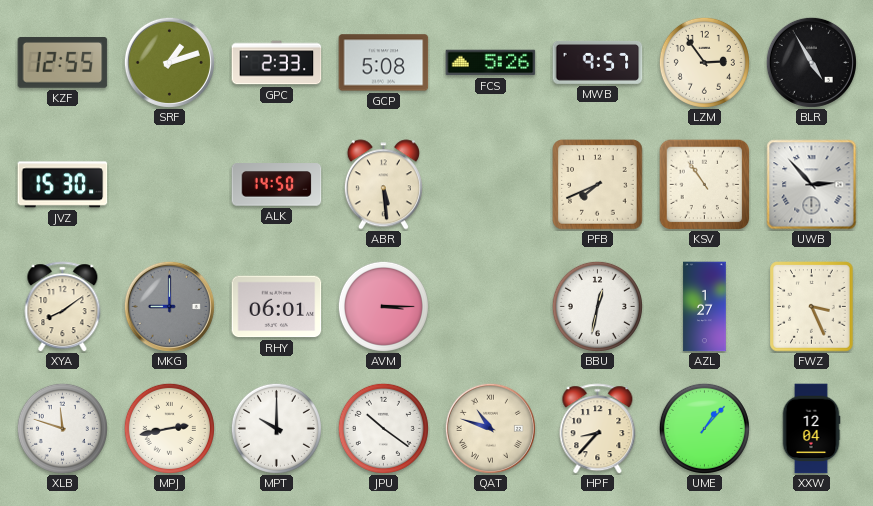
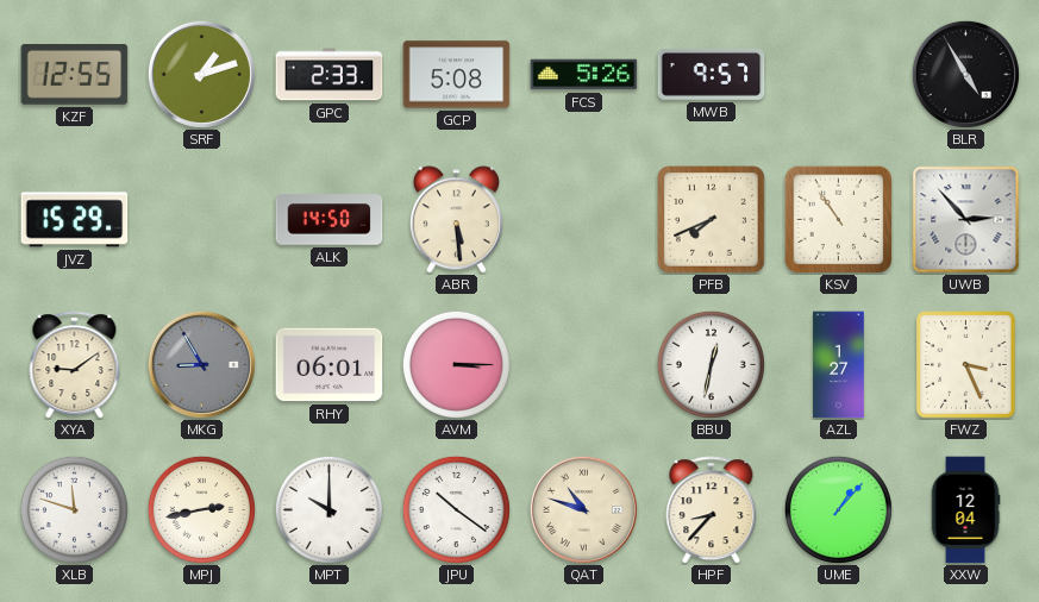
LZM: 2:54 -> none (704, 62)
JVZ: 15:30 -> 15:29 (75, 220)
XYA: 8:09 -> 9:09 (75, 365)
MKG: 9:00 -> 8:55 (201, 364)
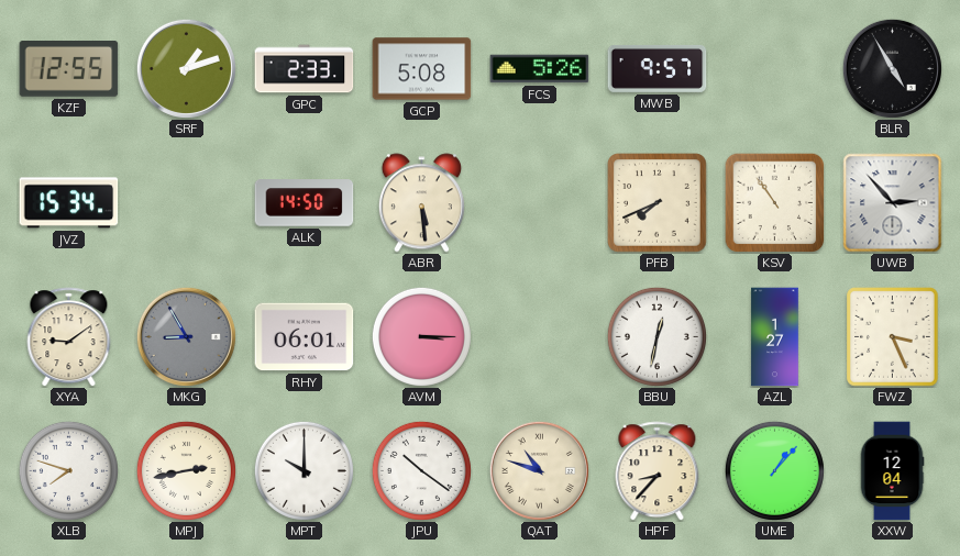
JVZ: 15:29 -> 15:34 (69, 203)
XLB: 11:48 -> 7:48 (68, 470)
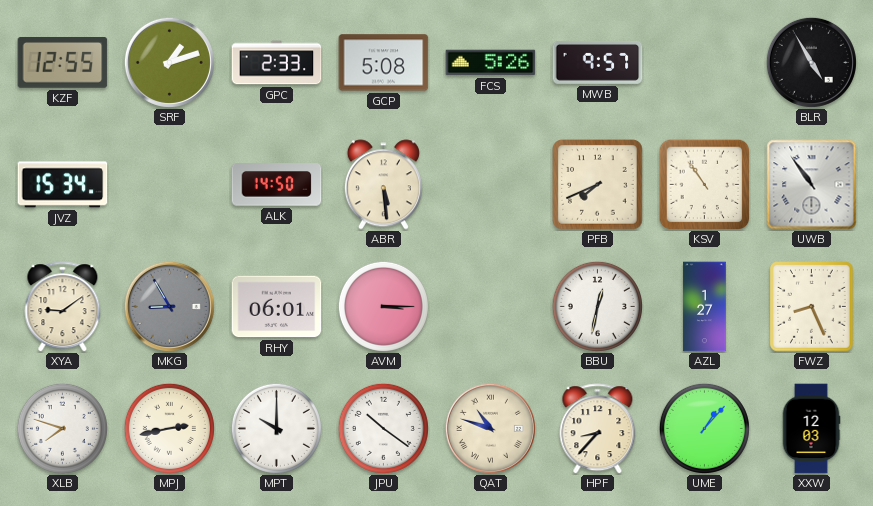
UWB: 2:53 -> 10:54 (812, 185)
FWZ: 3:26 -> 8:26 (812, 307)
XXW: 12:04 -> 12:03 (811, 429)
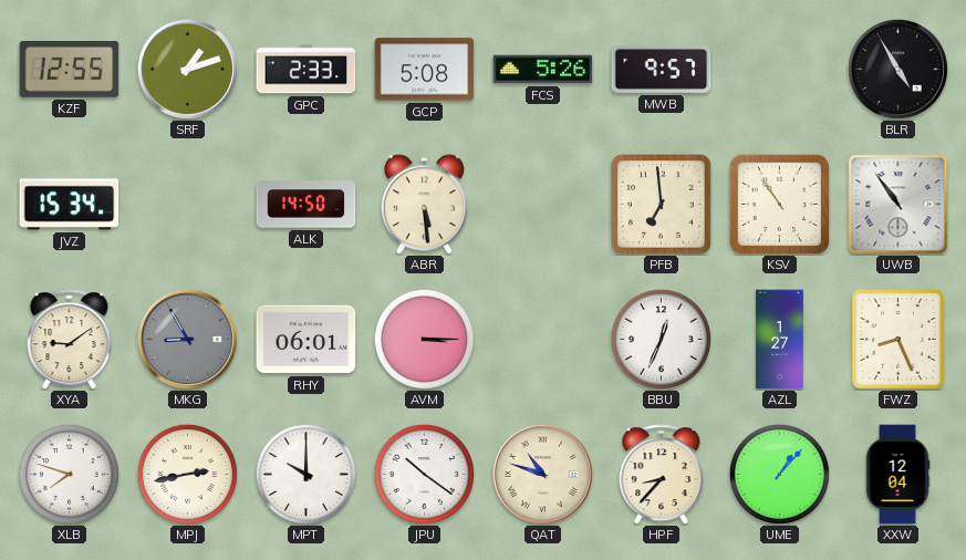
PFB: 7:41 -> 6:59 (662, 205)
BBU: 12:32 -> 12:34 (661, 339)
XXW: 12:03 -> 12:04 (897, 475)
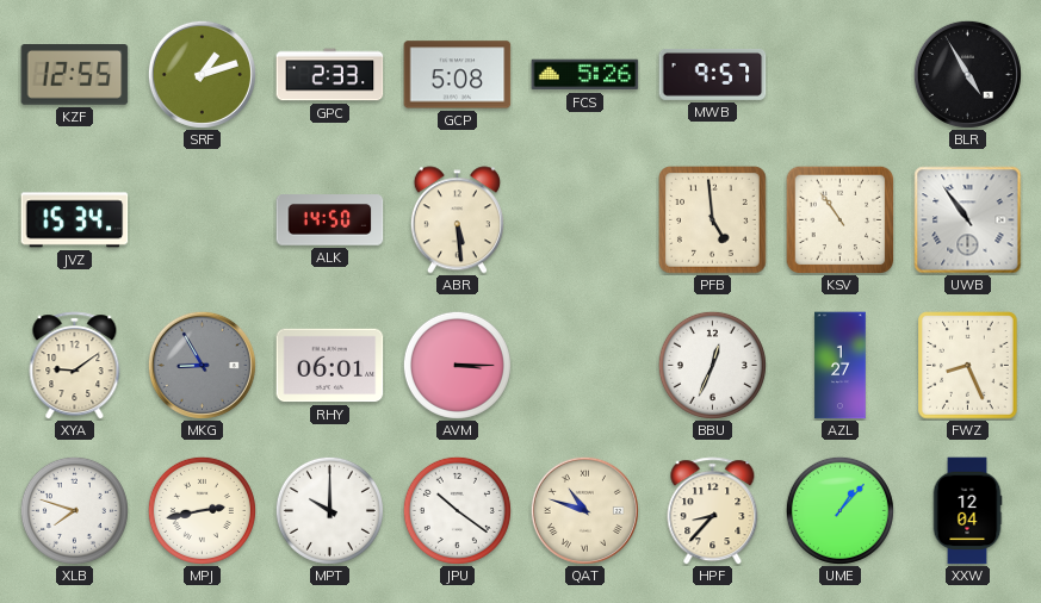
PFB: 6:59 -> 4:59 (713, 220)
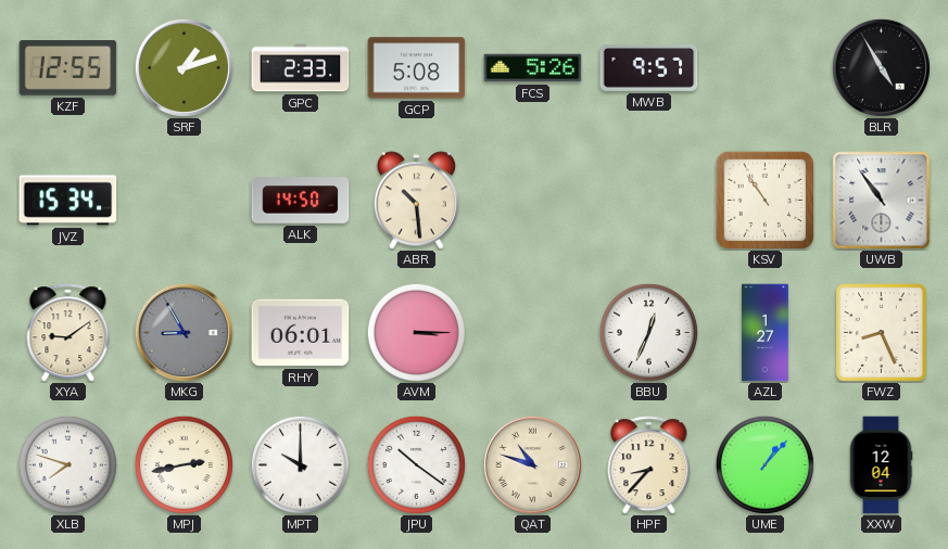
ABR: 5:29 -> 10:29 (416, 201)
PFB: 4:59 -> none (713, 220)
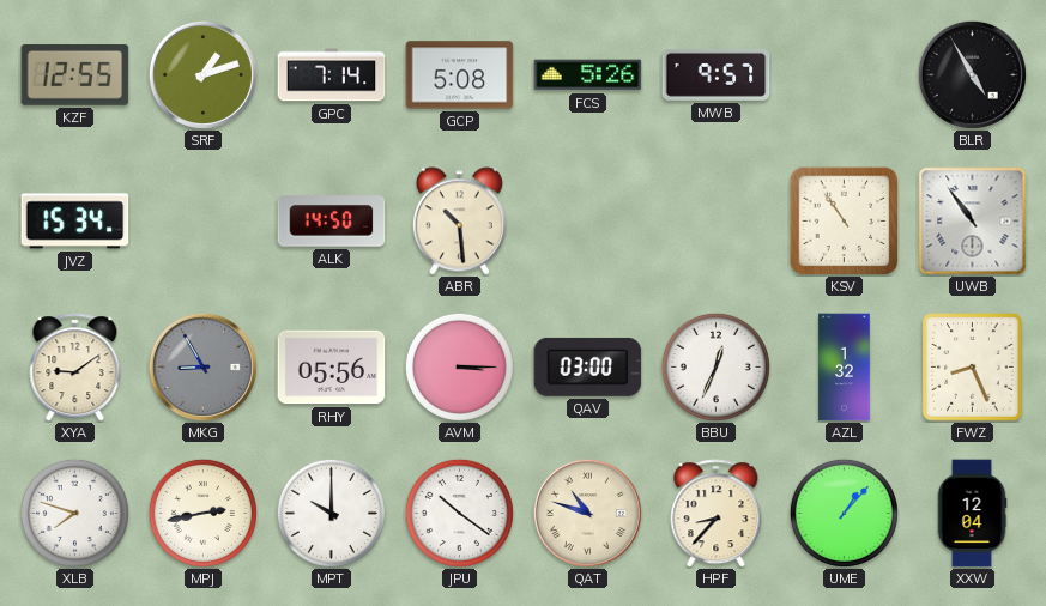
GPC: 2:33 -> 7:14 (332, 75)
RHY: 06:01 -> 05:56 (332, 368)
QAV: none -> 03:00 (588, 366)
AZL: 1:27 -> 1:32 (845, 368)
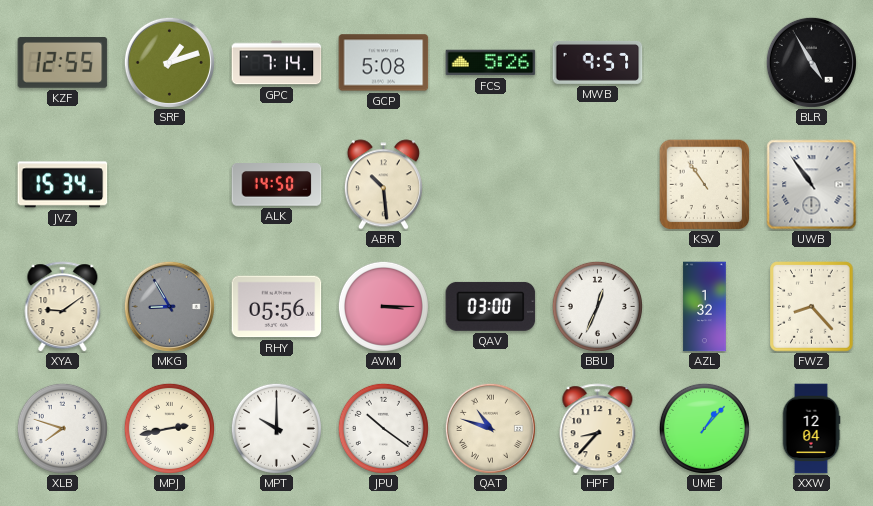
FWZ: 8:26 -> 8:23 (812, 307)
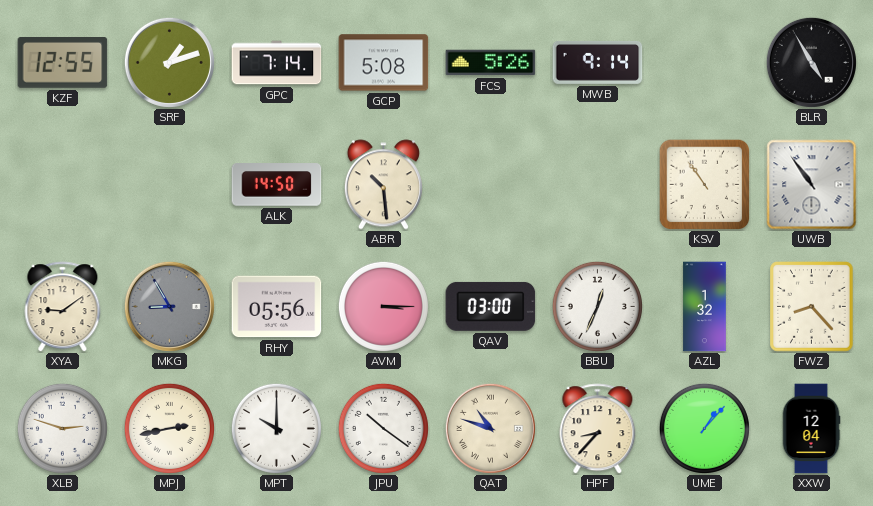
MWB: 9:57 -> 9:14 (598, 62)
JVZ: 15:34 -> none (63, 185)
XLB: 7:48 -> 2:48 (62, 428)
